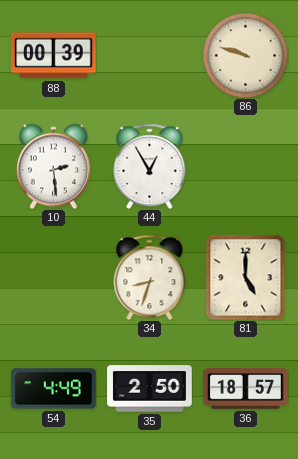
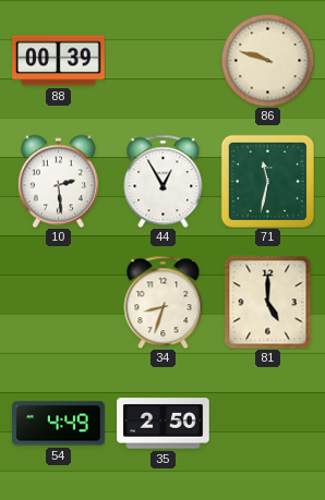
71: none -> 11:32 (267, 181)
36: 18:57 -> none (246, 389)
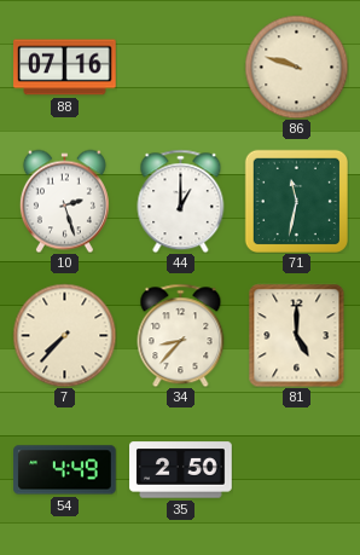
88: 00:39 -> 07:16 (65, 68)
10: 2:29 -> 2:27 (64, 201)
44: 12:55 -> 1:00 (181, 201)
7: none -> 7:37 (64, 335)
34: 8:33 -> 8:37 (181, 335)
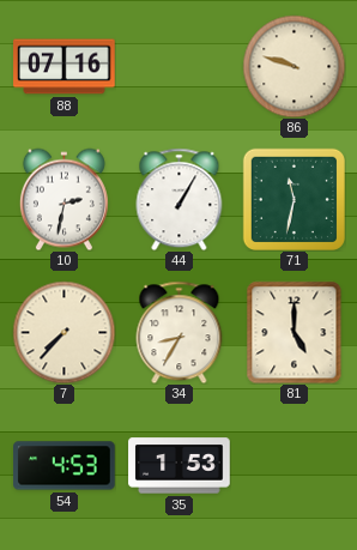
10: 2:27 -> 2:32 (63, 199)
44: 1:00 -> 1:05 (180, 199)
34: 8:37 -> 8:35 (180, 332)
54: 4:49 -> 4:53 (65, 466)
35: 2:50 -> 1:53 (180, 466)
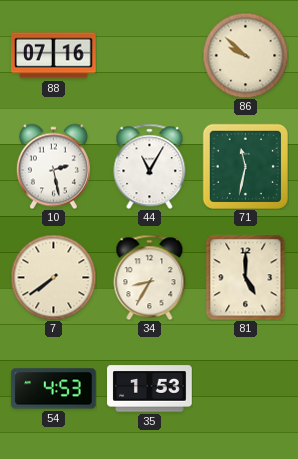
86: 9:48 -> 9:52 (245, 55)
10: 2:32 -> 2:28 (53, 166)
44: 1:05 -> 11:05 (150, 166)
7: 7:37 -> 7:39 (53, 277)
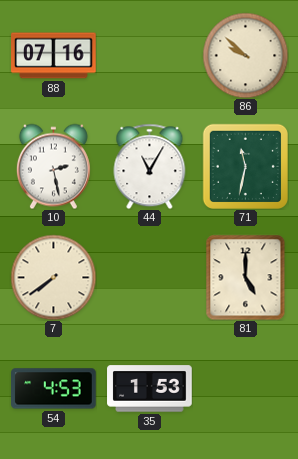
34: 8:35 -> none (150, 277)
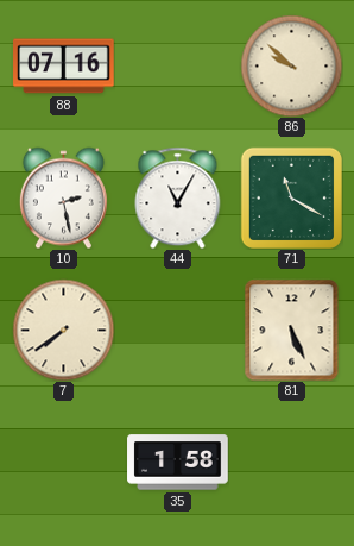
71: 11:32 -> 11:20 (291, 197)
81: 5:00 -> 5:26 (292, 330)
54: 4:53 -> none (54, 389)
35: 1:53 -> 1:58 (178, 463)
